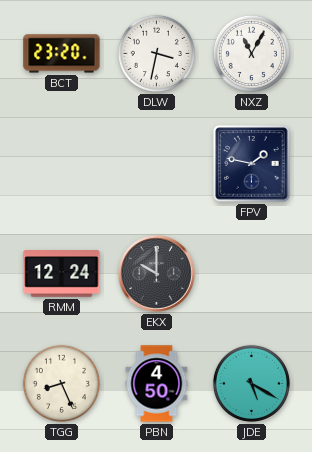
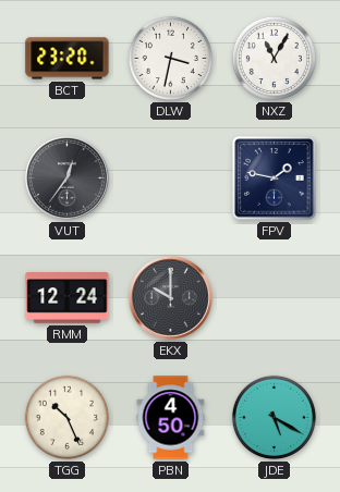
VUT: none -> 12:36 (68, 179)
TGG: 8:26 -> 10:26 (66, 417)
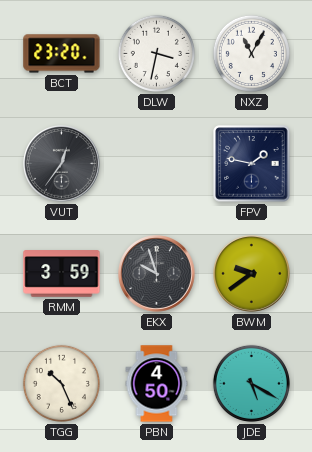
RMM: 12:24 -> 3:59 (62, 274)
EKX: 10:00 -> 9:57 (157, 274)
BWM: none -> 9:39 (252, 274)
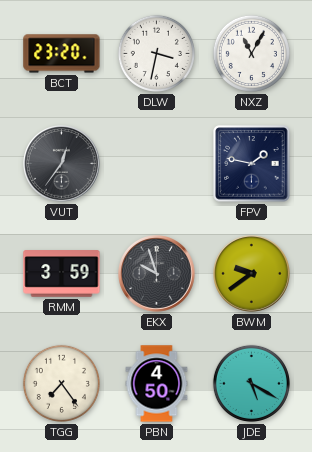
TGG: 10:26 -> 7:24 (61, 383)
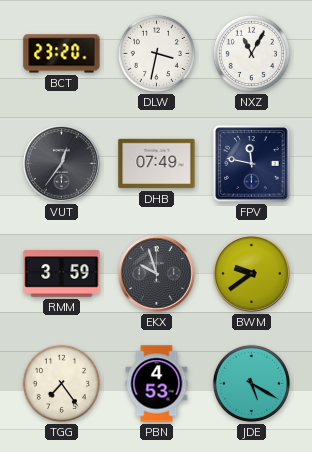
DHB: none -> 07:49 (157, 164)
FPV: 1:47 -> 11:47 (252, 164)
PBN: 4:50 -> 4:53 (157, 384)
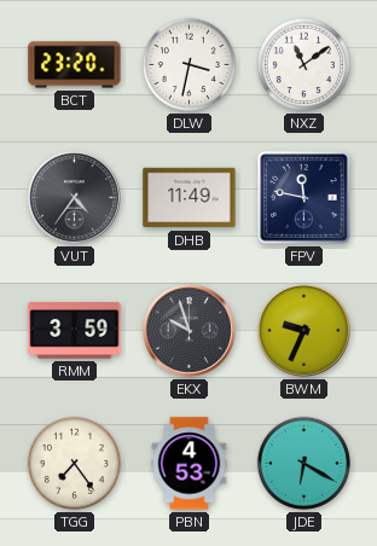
NXZ: 11:05 -> 11:09 (303, 64)
VUT: 12:36 -> 4:36 (75, 198)
DHB: 07:49 -> 11:49 (190, 198)
BWM: 9:39 -> 9:34 (304, 331)
JDE: 5:20 -> 6:20 (303, 463)
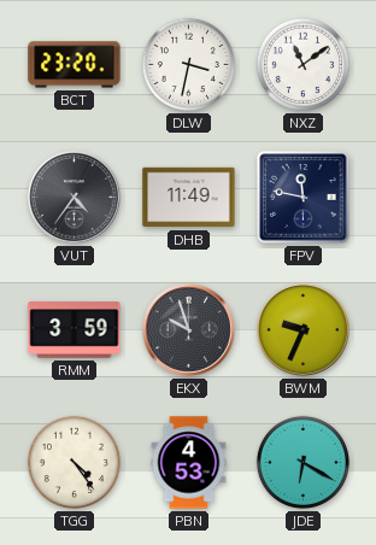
TGG: 7:24 -> 4:24 (74, 462)
